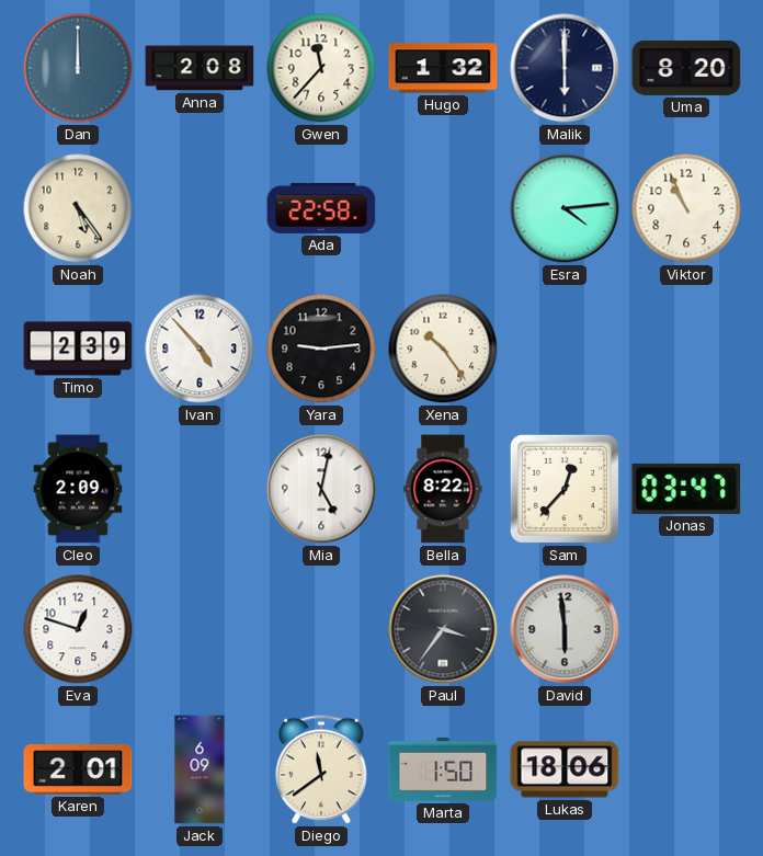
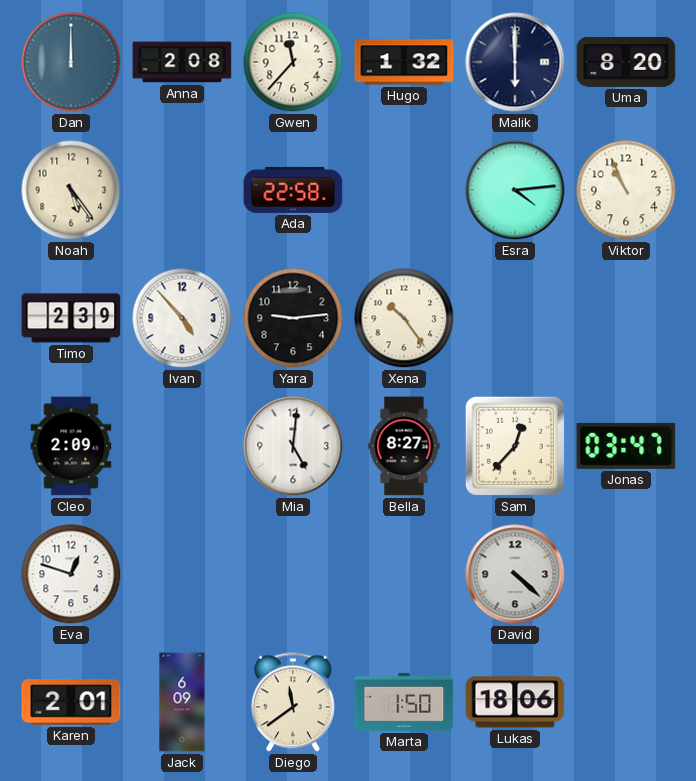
Mia: 5:02 -> 5:01 (293, 446)
Bella: 8:22 -> 8:27 (404, 446)
Paul: 3:36 -> none (443, 629)
David: 5:59 -> 4:22 (515, 574)
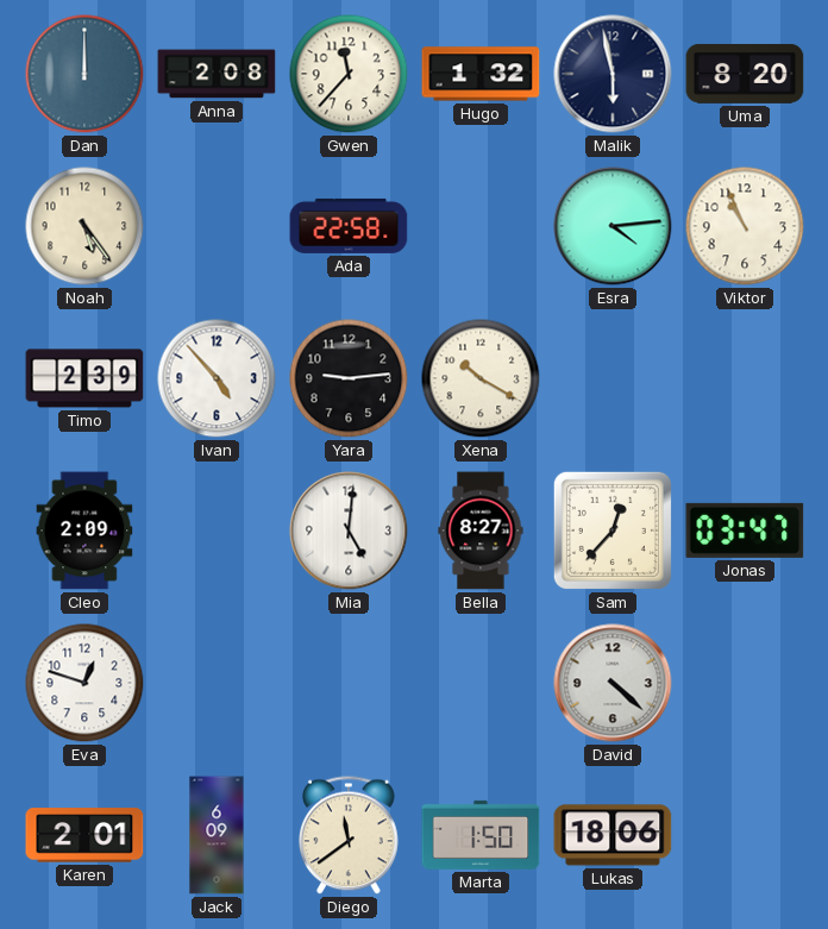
Malik: 6:00 -> 5:58 (613, 74)
Xena: 10:24 -> 10:20 (481, 378)
